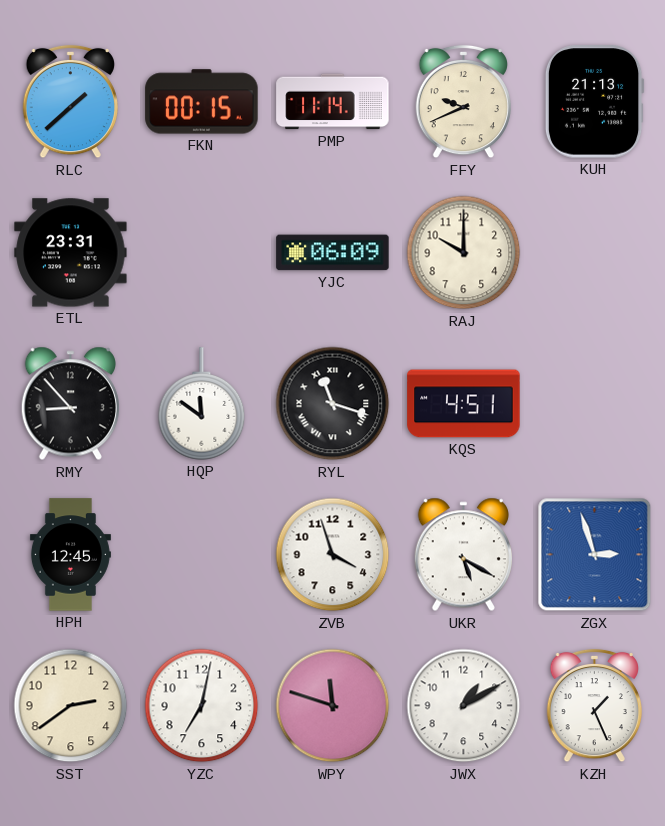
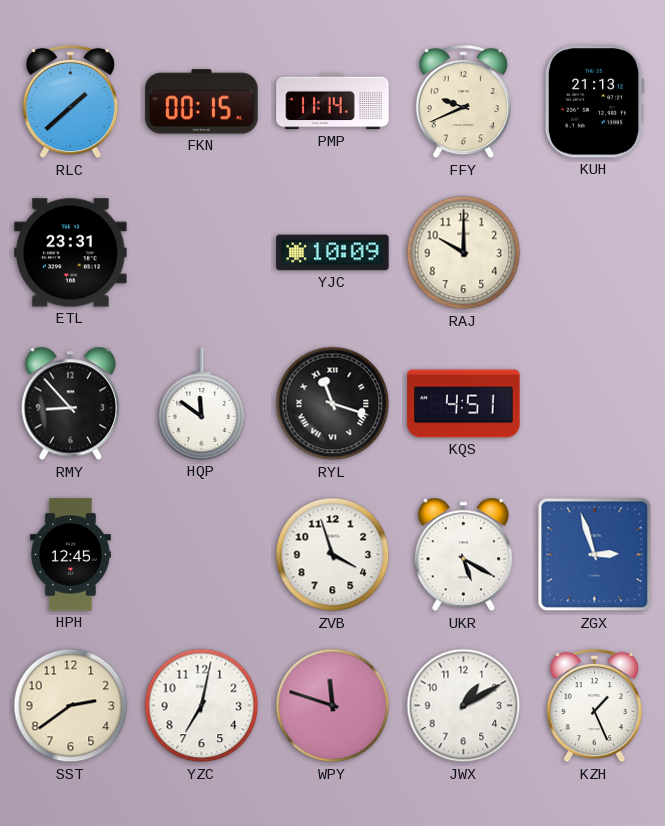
YJC: 06:09 -> 10:09 (333, 253)
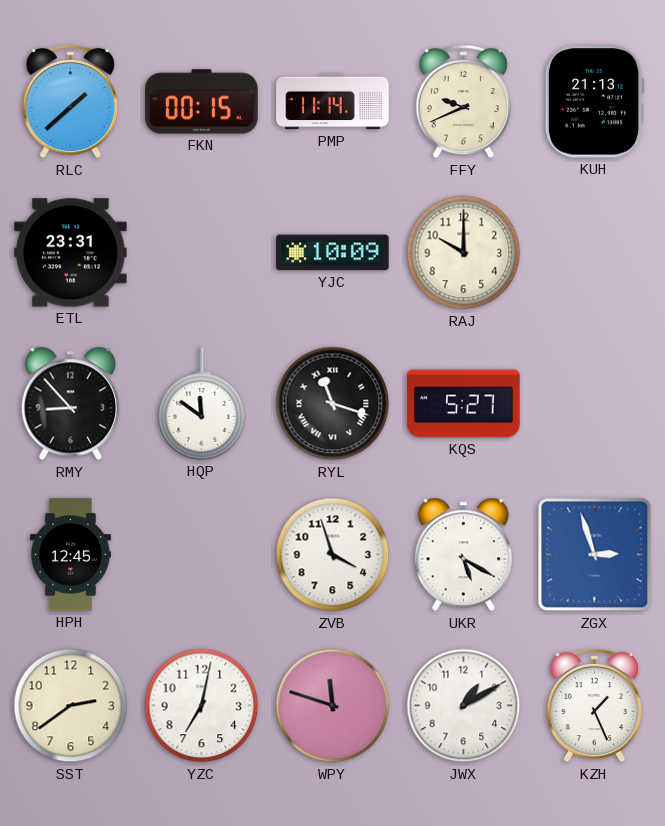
KQS: 4:51 -> 5:27 (464, 404)
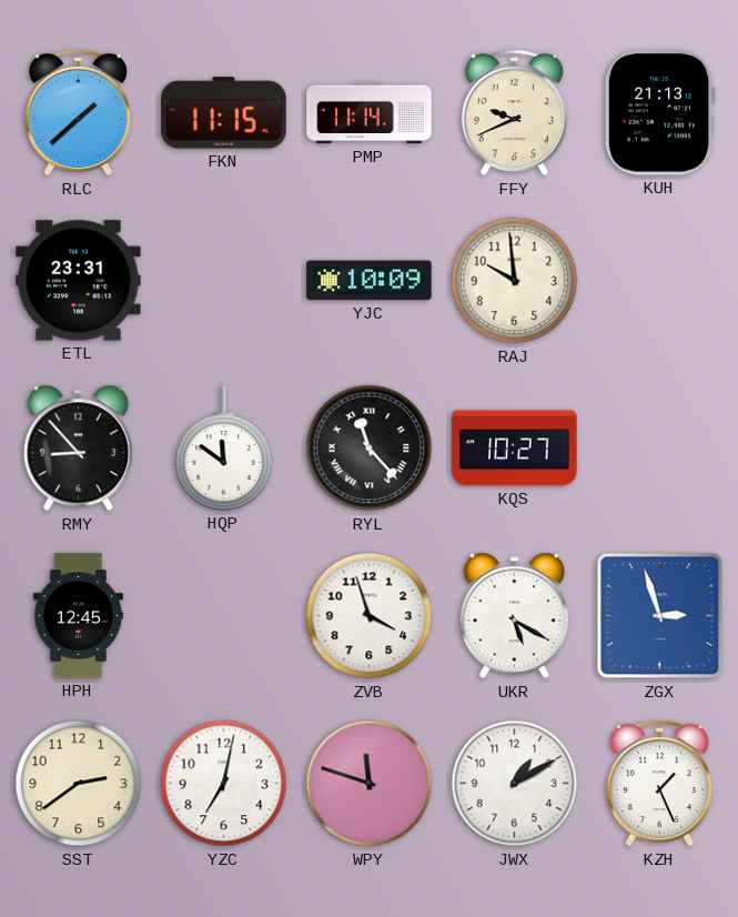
FKN: 00:15 -> 11:15 (224, 113)
RAJ: 10:00 -> 9:59 (515, 281)
RYL: 11:18 -> 11:23 (370, 449)
KQS: 5:27 -> 10:27 (515, 449)
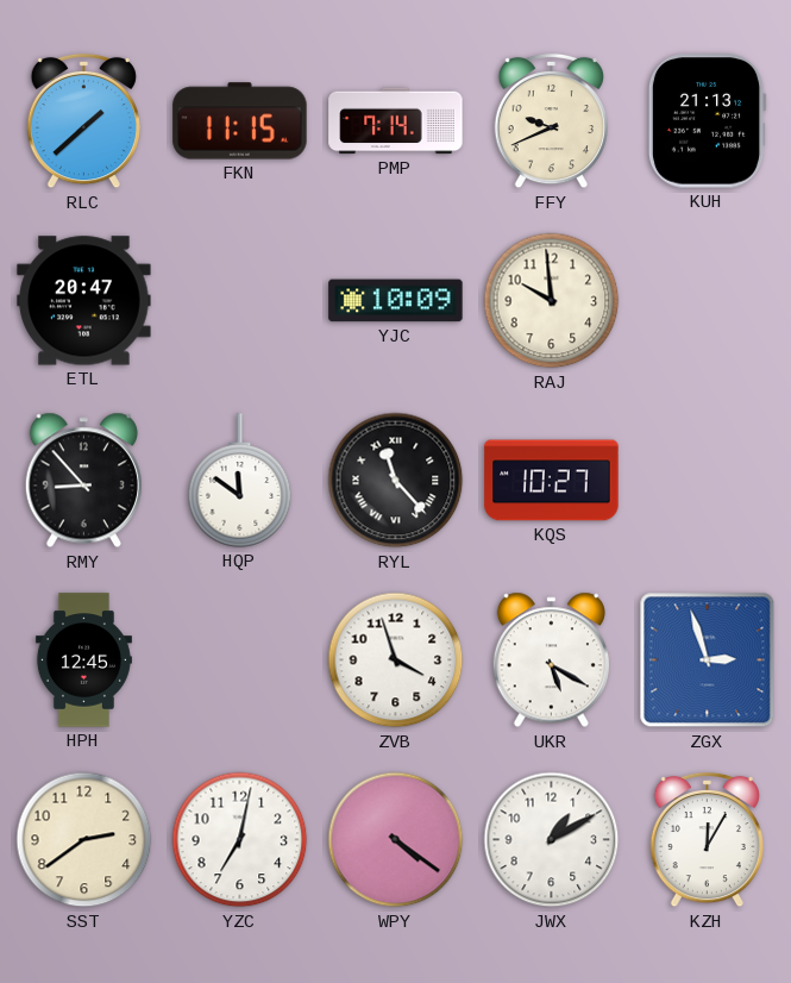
PMP: 11:14 -> 7:14 (396, 121)
ETL: 23:31 -> 20:47 (84, 301)
WPY: 11:48 -> 4:21 (396, 840)
KZH: 1:26 -> 12:05 (707, 840)
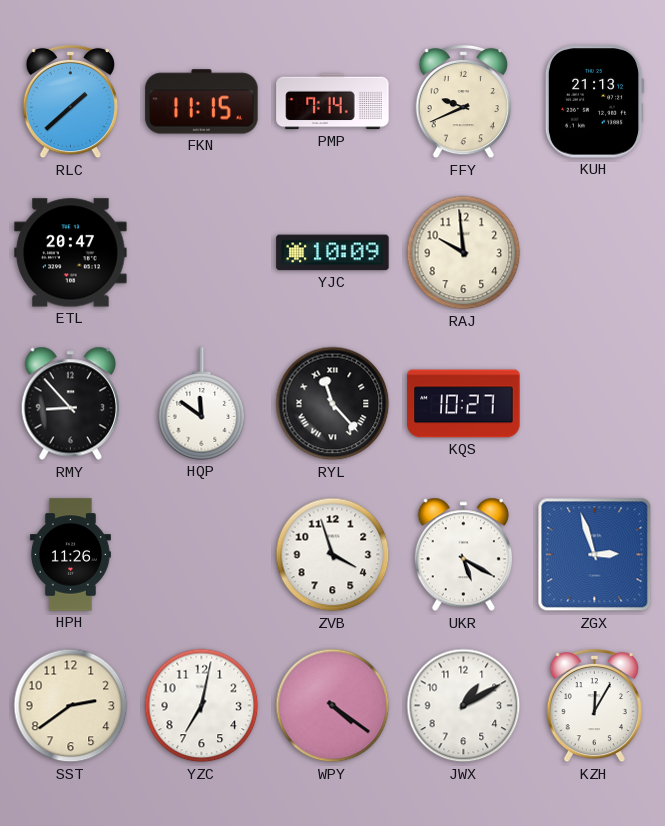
HPH: 12:45 -> 11:26 (70, 555)
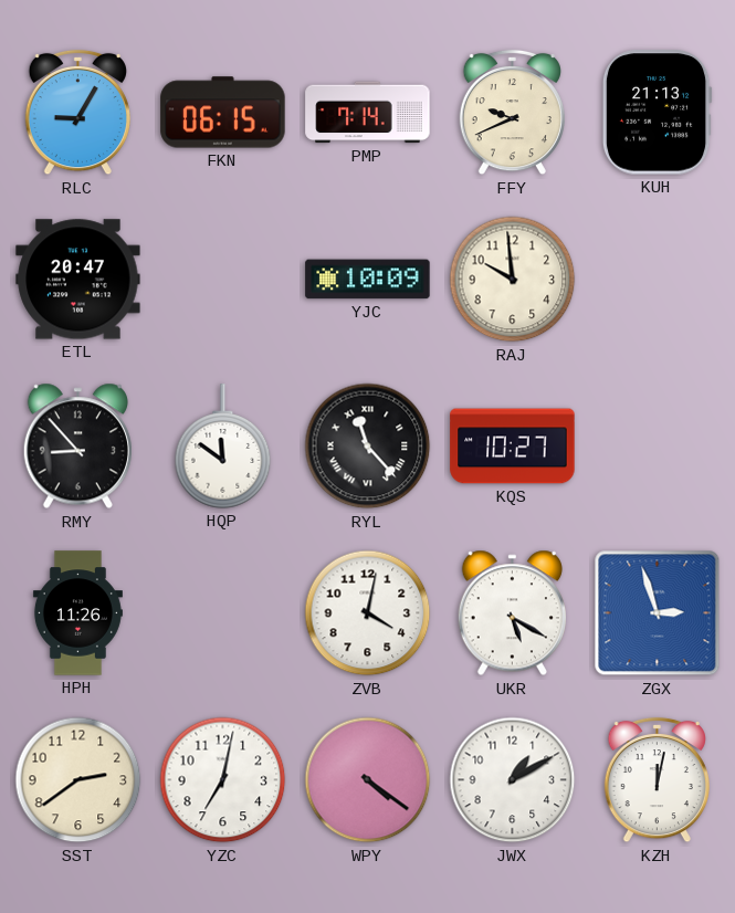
RLC: 1:38 -> 9:05 (77, 113)
FKN: 11:15 -> 06:15 (223, 113)
ZVB: 3:57 -> 4:02 (368, 613)
KZH: 12:05 -> 12:02 (657, 780)
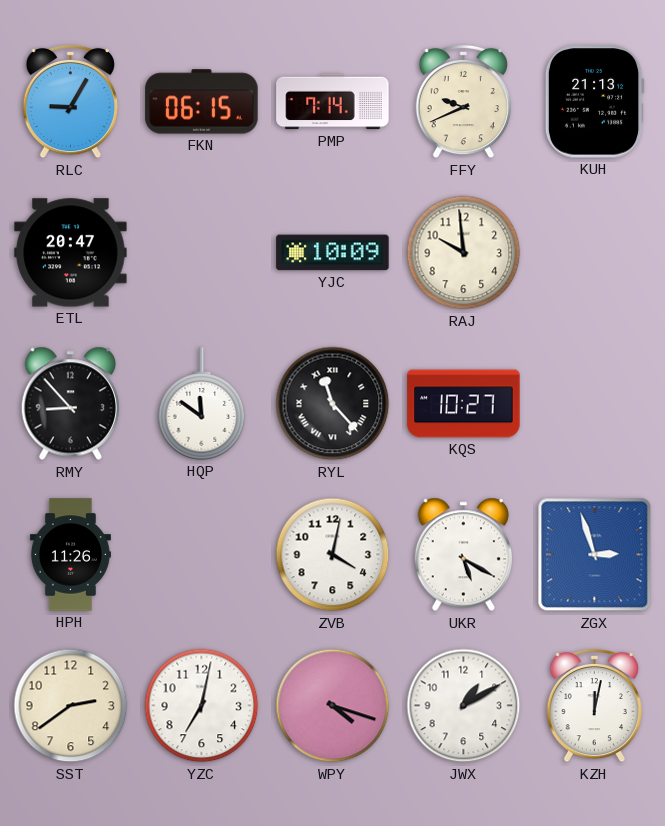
WPY: 4:21 -> 4:18 (333, 706)
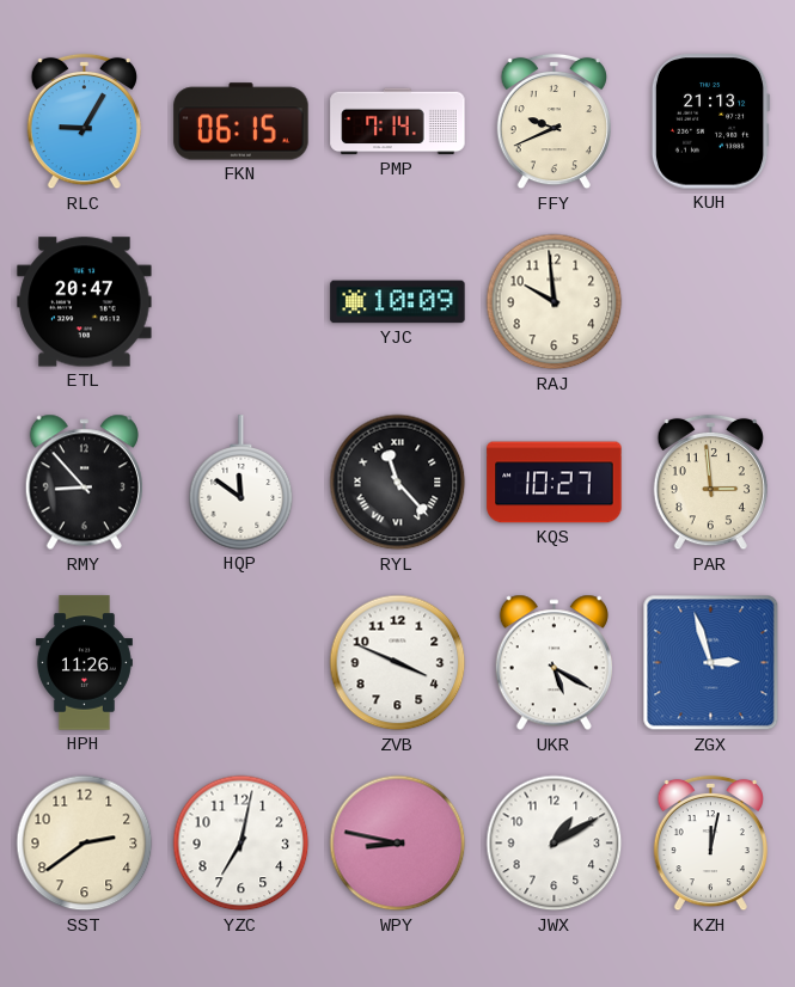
PAR: none -> 2:59 (710, 483)
ZVB: 4:02 -> 3:49 (398, 663)
WPY: 4:18 -> 8:47 (398, 844)
